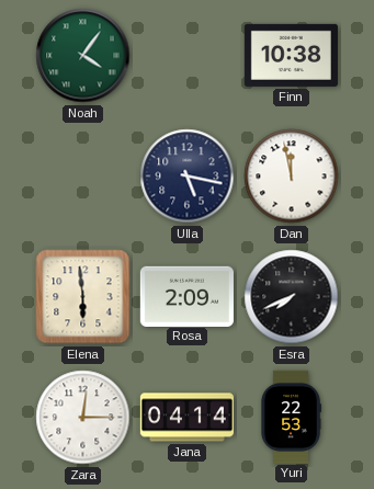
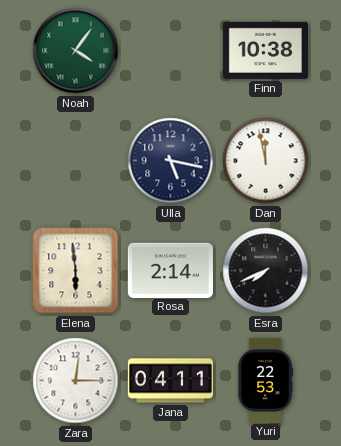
Rosa: 2:09 -> 2:14 (170, 270)
Jana: 04:14 -> 04:11 (170, 381)
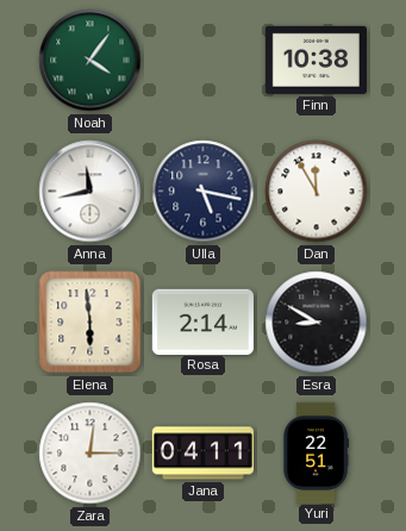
Anna: none -> 11:43 (90, 192)
Dan: 11:58 -> 11:55 (317, 192)
Esra: 7:41 -> 8:50 (317, 323)
Yuri: 22:53 -> 22:51 (316, 452)
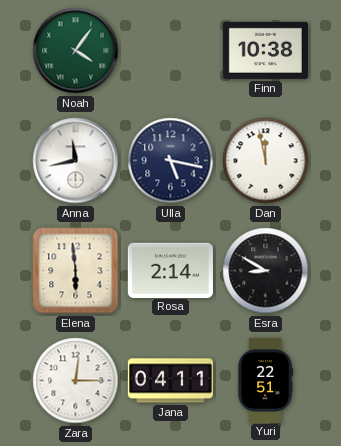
Dan: 11:55 -> 11:58 (266, 161)
